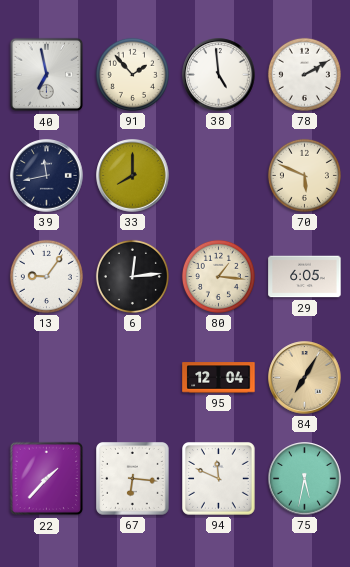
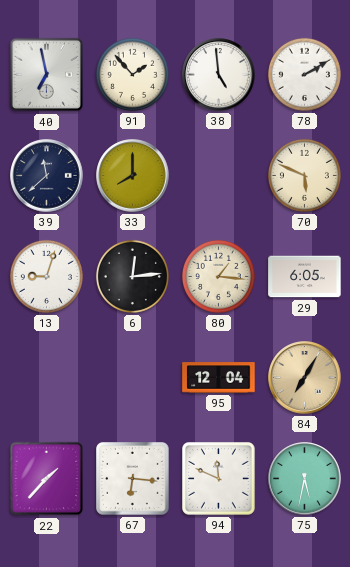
39: 11:43 -> 11:38 (47, 176)
13: 9:06 -> 9:03 (46, 276)
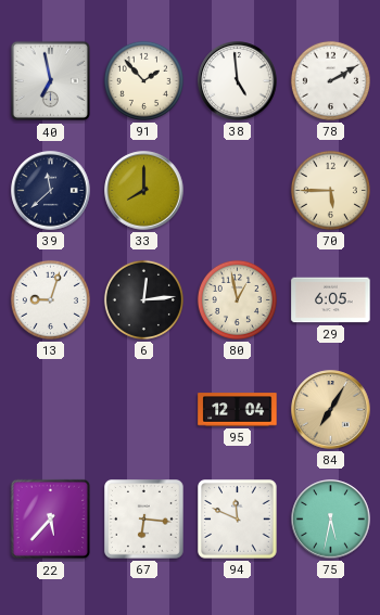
70: 5:49 -> 5:45 (330, 190)
80: 1:16 -> 12:58 (237, 299)
22: 1:37 -> 5:37 (51, 520)
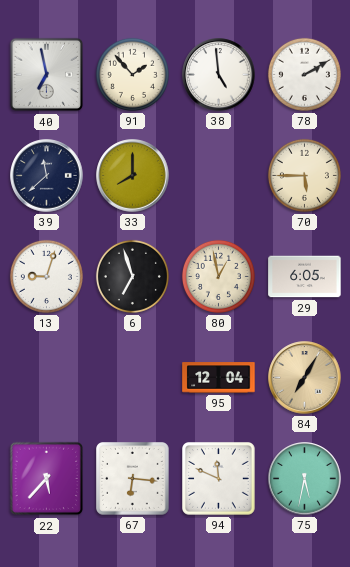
6: 12:14 -> 6:57 (132, 276)
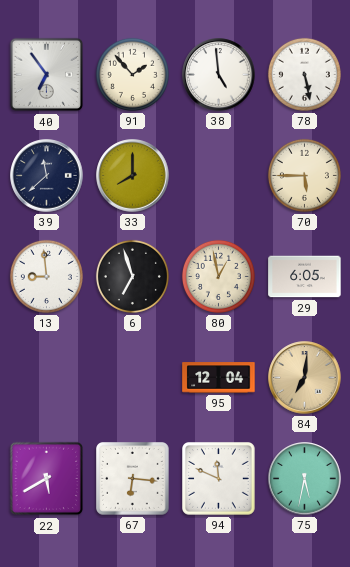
40: 6:58 -> 6:54 (47, 75)
78: 2:10 -> 5:28 (304, 74)
13: 9:03 -> 8:59 (46, 276)
84: 7:05 -> 7:01 (305, 378)
22: 5:37 -> 5:40 (47, 479)
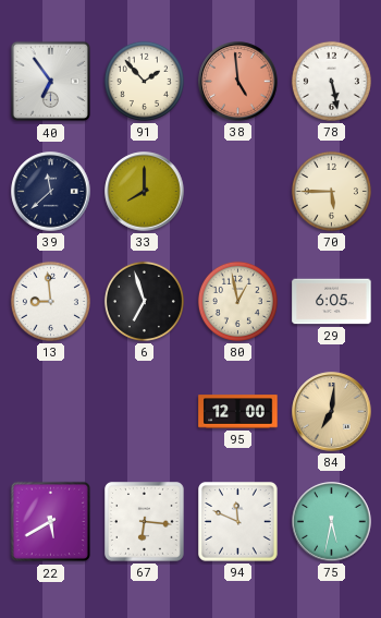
38 dial: white -> salmon (238, 82)
95: 12:04 -> 12:00 (238, 412)
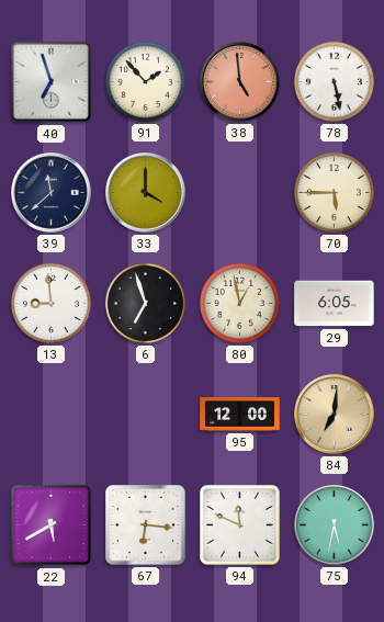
40: 6:54 -> 6:57 (52, 82)
33: 8:00 -> 4:00 (146, 193)
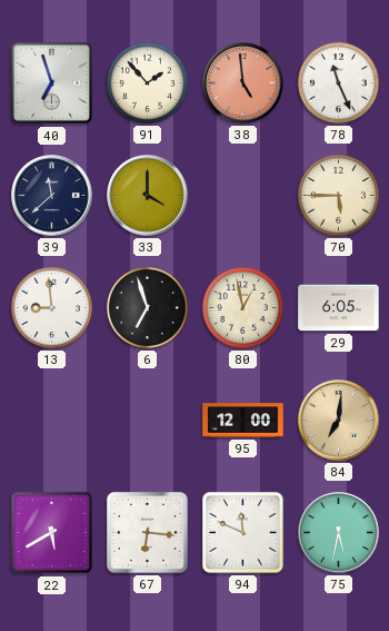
78: 5:28 -> 11:26 (338, 82)
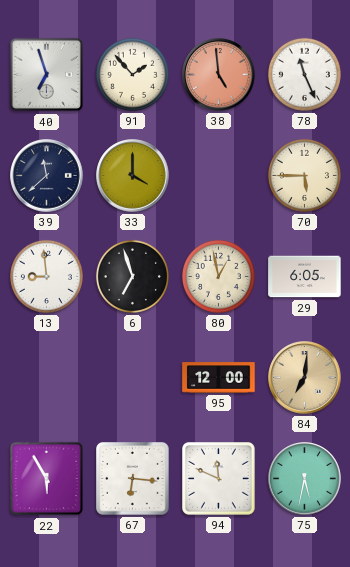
22: 5:40 -> 5:55 (47, 479)
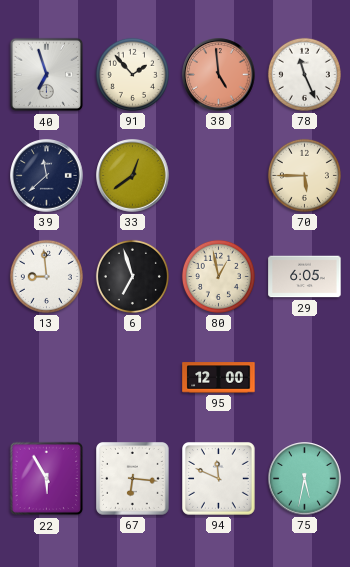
33: 4:00 -> 12:39 (133, 176)
84: 7:01 -> none (305, 378)
